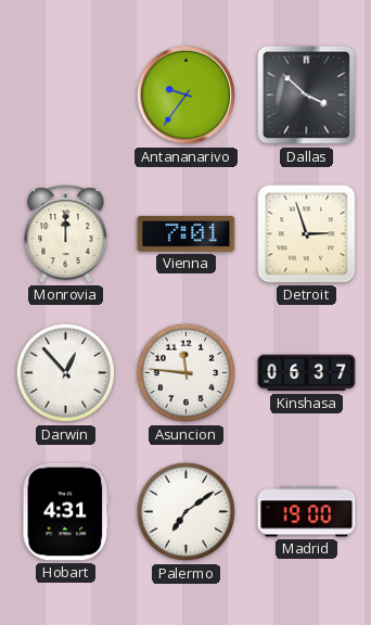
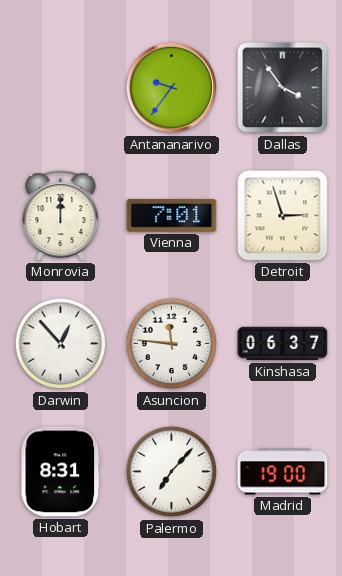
Dallas: 3:52 -> 3:54 (283, 88)
Hobart: 4:31 -> 8:31 (61, 472)
Palermo: 7:09 -> 7:07 (172, 472)
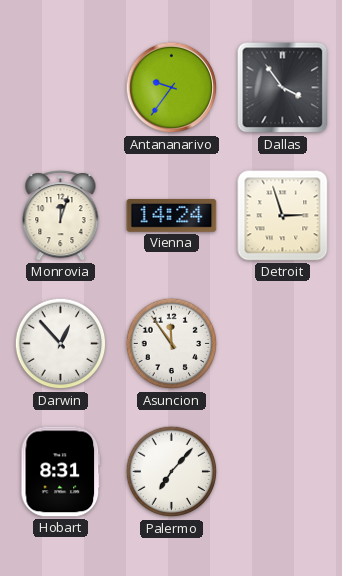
Monrovia: 12:00 -> 12:03 (61, 216)
Vienna: 7:01 -> 14:24 (172, 215)
Asuncion: 11:46 -> 11:54 (172, 344)
Kinshasa: 06:37 -> none (283, 344)
Madrid: 19:00 -> none (283, 472)
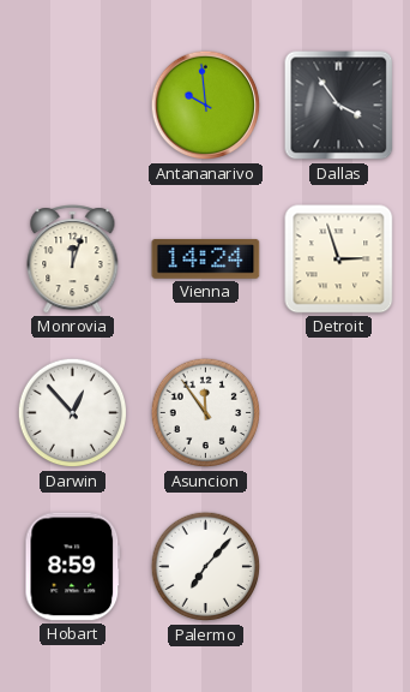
Antananarivo: 9:36 -> 9:59 (206, 106)
Hobart: 8:31 -> 8:59 (73, 567)
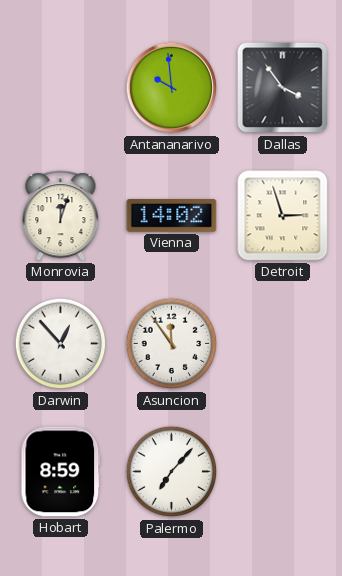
Vienna: 14:24 -> 14:02 (172, 215)
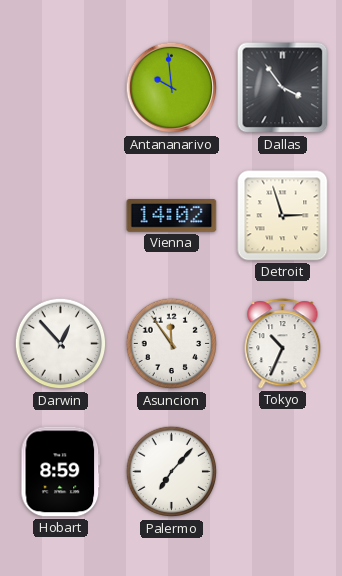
Monrovia: 12:03 -> none (61, 216)
Tokyo: none -> 10:34 (283, 344)
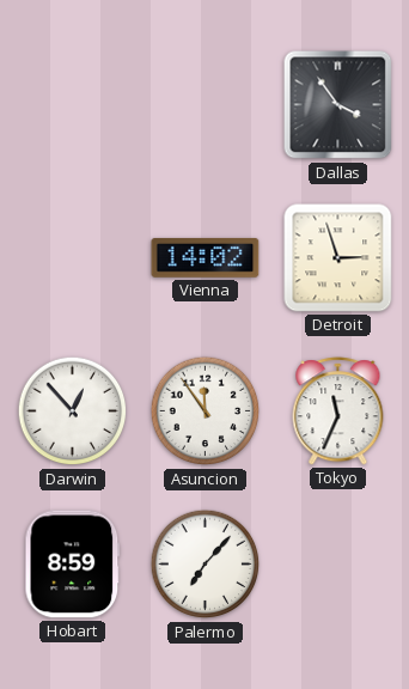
Antananarivo: 9:59 -> none (172, 88)
Tokyo: 10:34 -> 11:34 (338, 411)
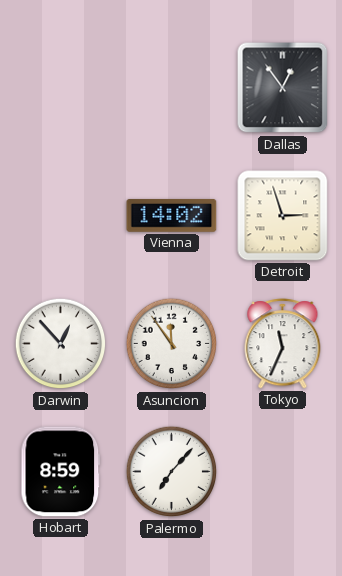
Dallas: 3:54 -> 12:54 (283, 88)
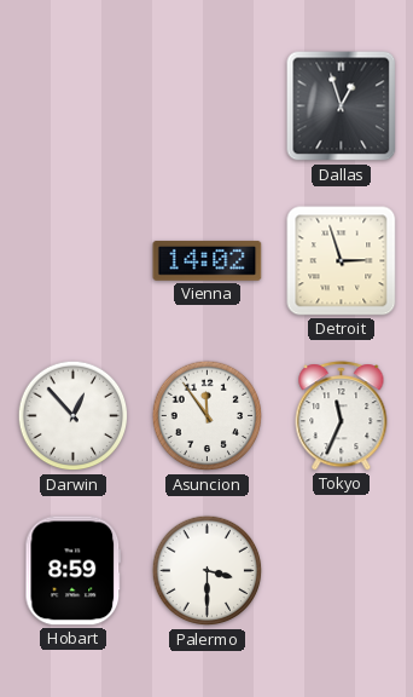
Dallas: 12:54 -> 12:57 (342, 106)
Palermo: 7:07 -> 3:30 (208, 571)
